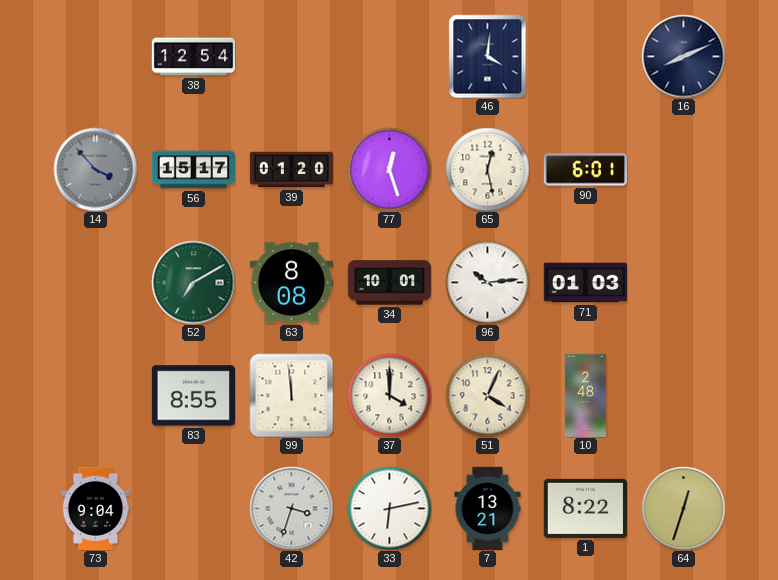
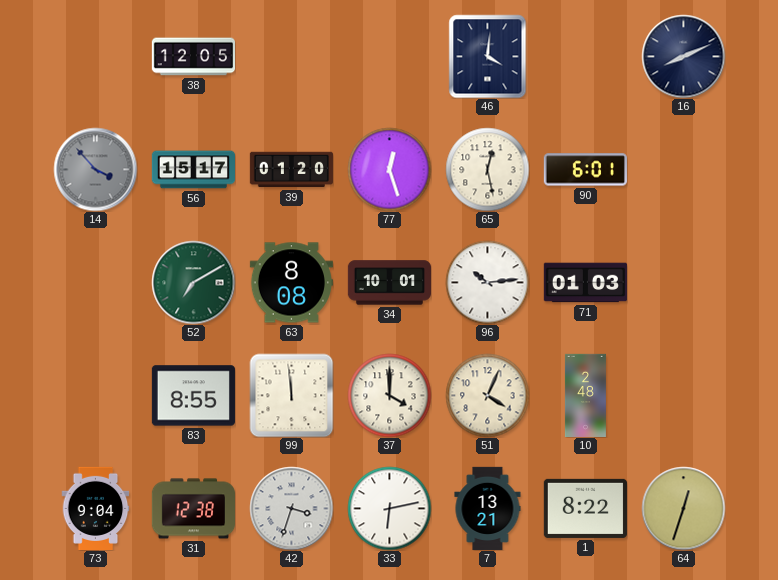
38: 12:54 -> 12:05 (193, 57)
31: none -> 12:38 (193, 509)
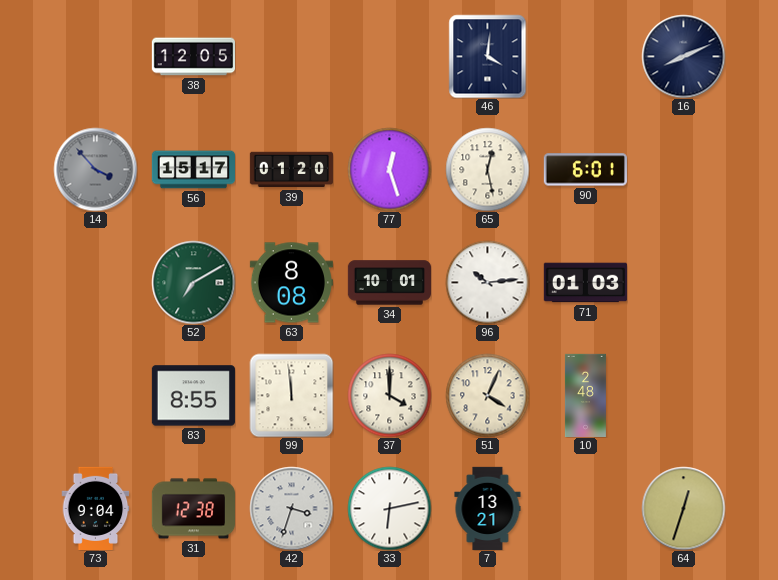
1: 8:22 -> none (585, 508)
